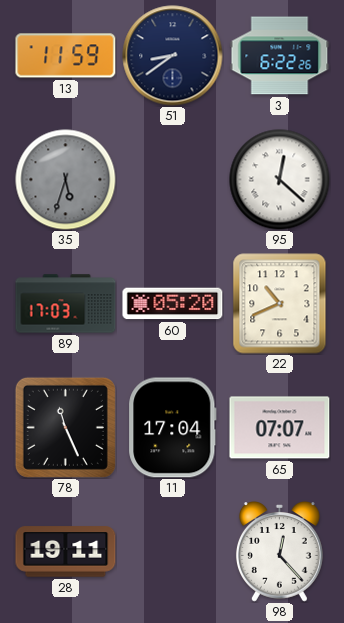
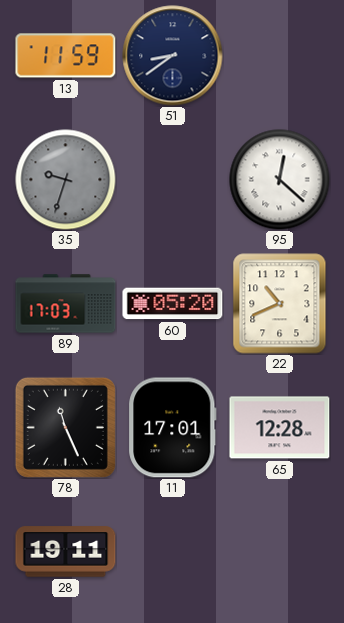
3: 6:22 -> none (280, 56)
35: 5:33 -> 9:33 (66, 180)
11: 17:04 -> 17:01 (173, 428)
65: 07:07 -> 12:28 (280, 428)
98: 12:23 -> none (279, 552)
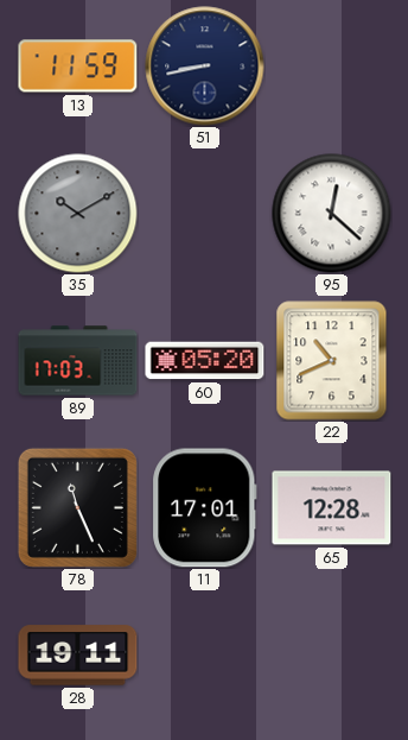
51: 8:39 -> 8:43 (205, 67)
35: 9:33 -> 10:10 (78, 214)
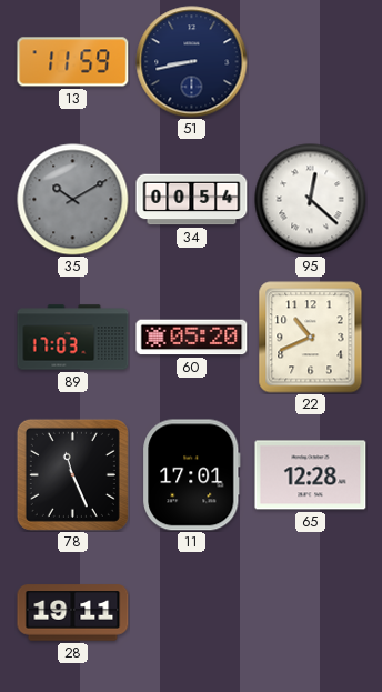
34: none -> 00:54 (192, 200)
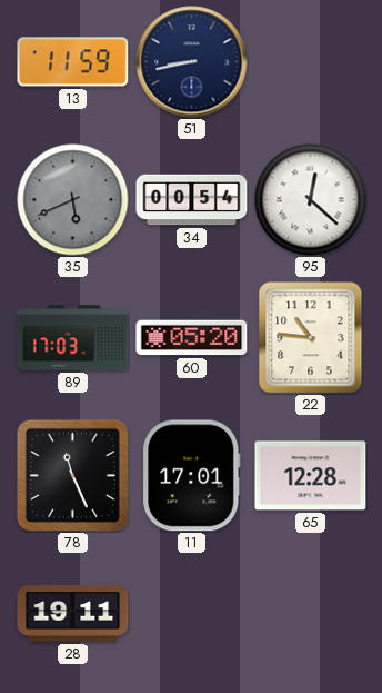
35: 10:10 -> 5:41 (73, 200)
22: 10:41 -> 10:46 (311, 338)
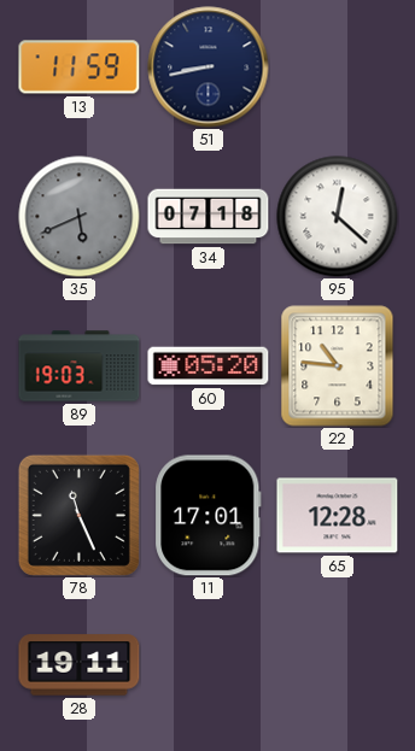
34: 00:54 -> 07:18 (209, 217)
89: 17:03 -> 19:03 (80, 366)
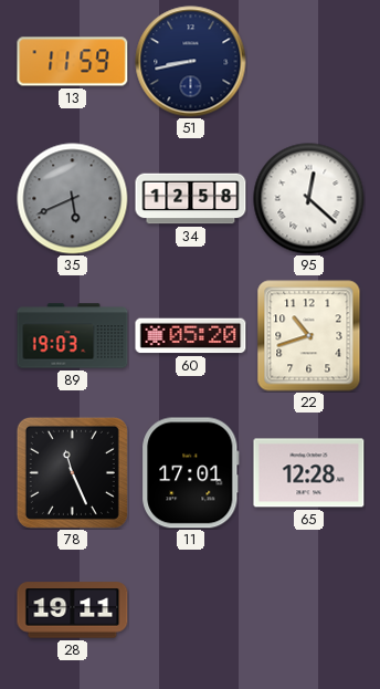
34: 07:18 -> 12:58 (191, 199)
22: 10:46 -> 10:42 (309, 336)
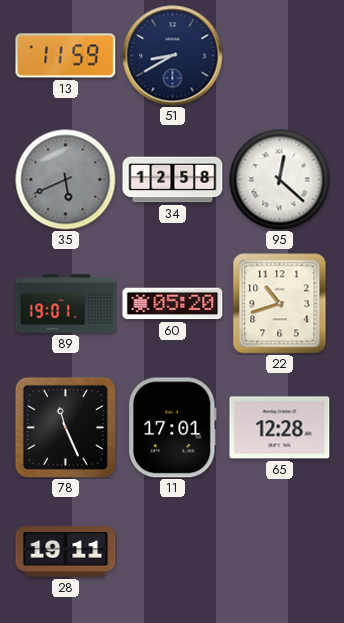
51: 8:43 -> 8:40 (173, 56)
89: 19:03 -> 19:01 (66, 304)
